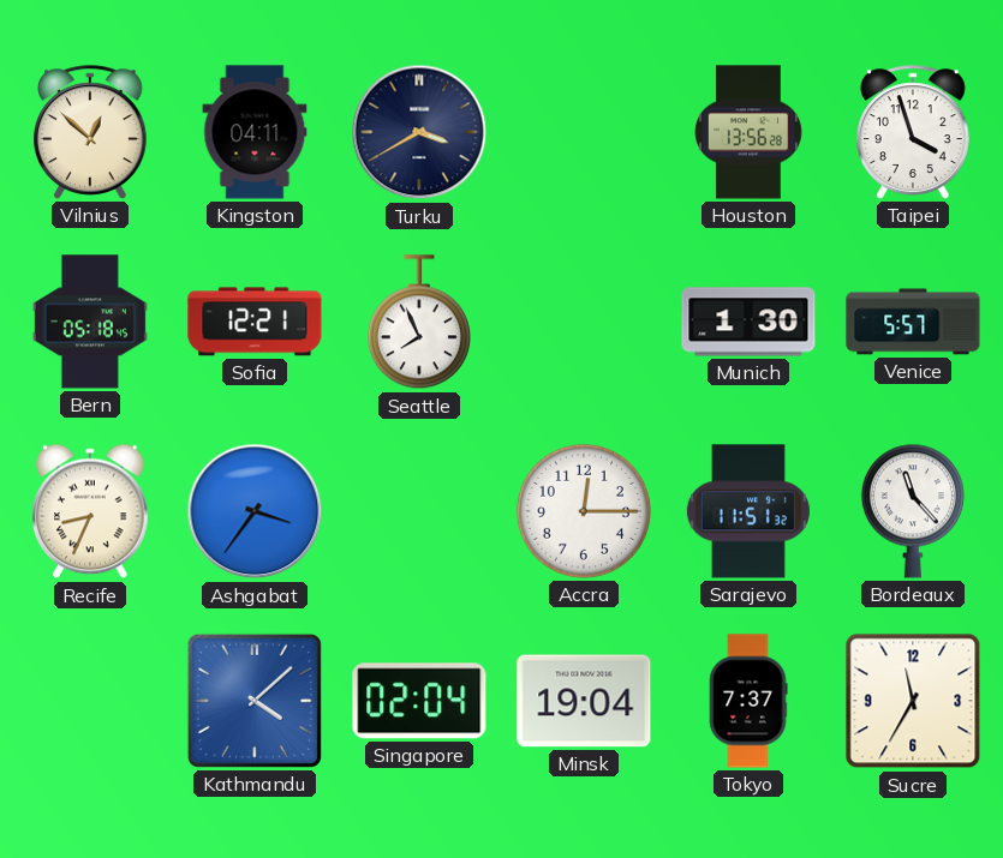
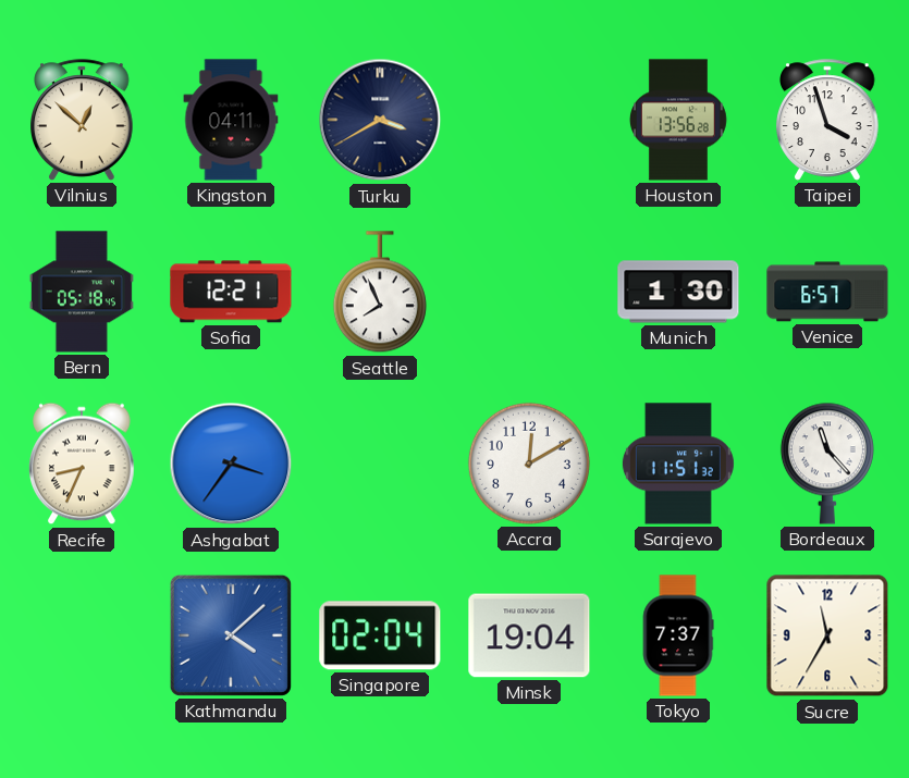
Venice: 5:57 -> 6:57 (827, 292)
Accra: 12:15 -> 12:10 (529, 464)
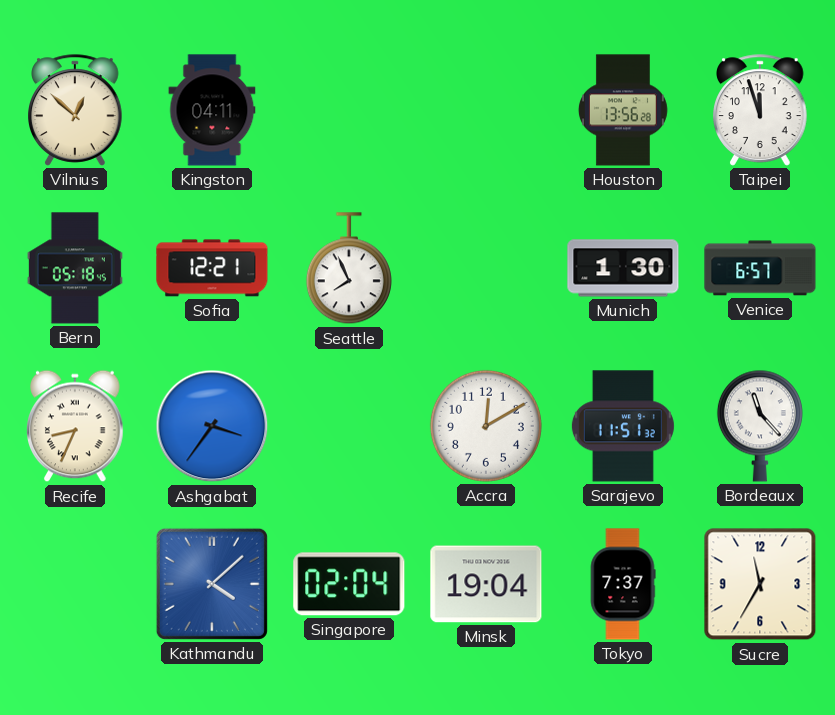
Turku: 3:40 -> none (380, 120)
Taipei: 3:57 -> 11:57 (760, 110)
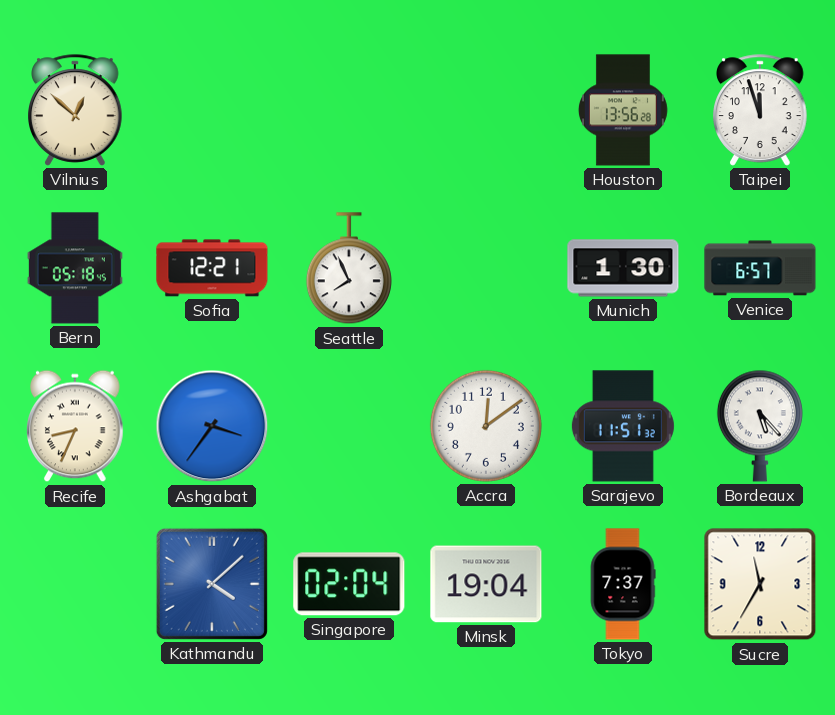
Kingston: 04:11 -> none (212, 110)
Accra: 12:10 -> 12:09 (486, 426)
Bordeaux: 11:23 -> 5:23 (760, 426)
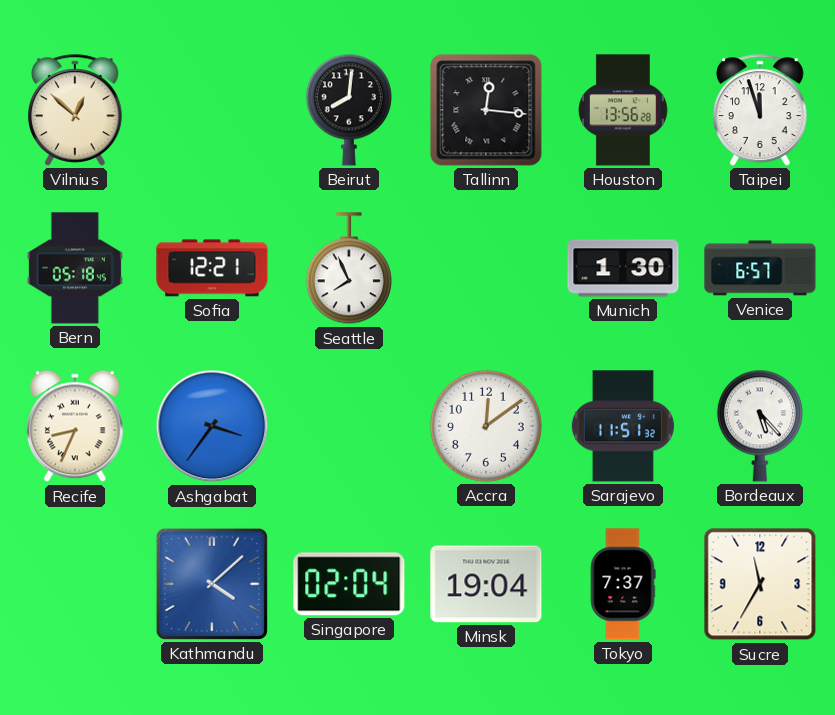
Beirut: none -> 8:01 (349, 110)
Tallinn: none -> 12:16 (486, 110)
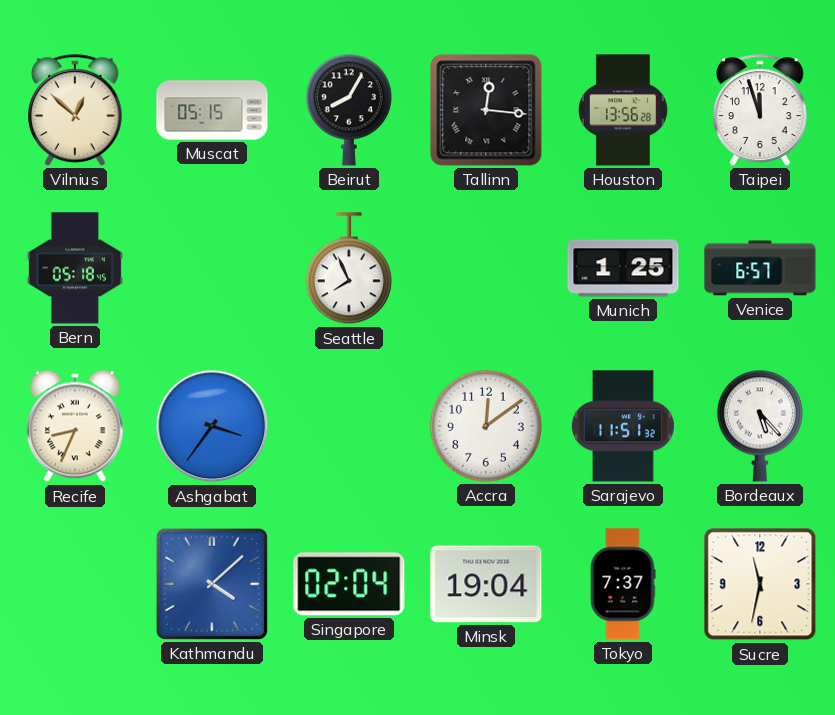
Muscat: none -> 05:15 (212, 110)
Beirut: 8:01 -> 8:05 (349, 110)
Sofia: 12:21 -> none (212, 268)
Munich: 1:30 -> 1:25 (623, 268)
Sucre: 11:35 -> 11:32 (760, 584)
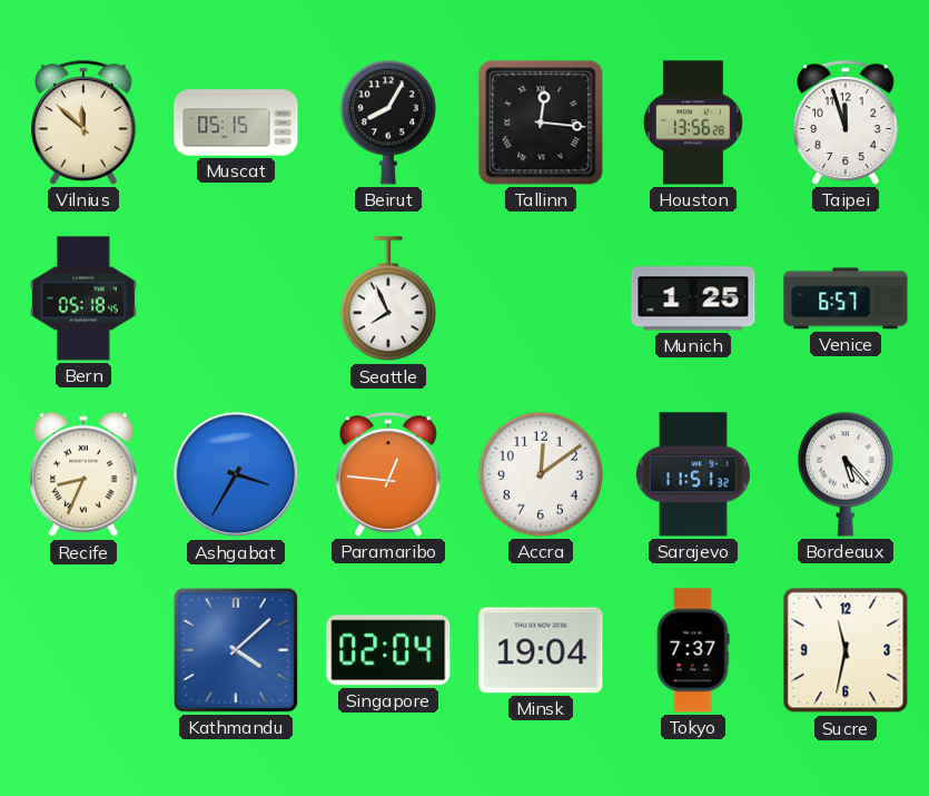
Vilnius: 12:52 -> 11:52 (83, 122)
Ashgabat: 3:36 -> 3:35 (236, 474)
Paramaribo: none -> 12:46 (388, 474)
